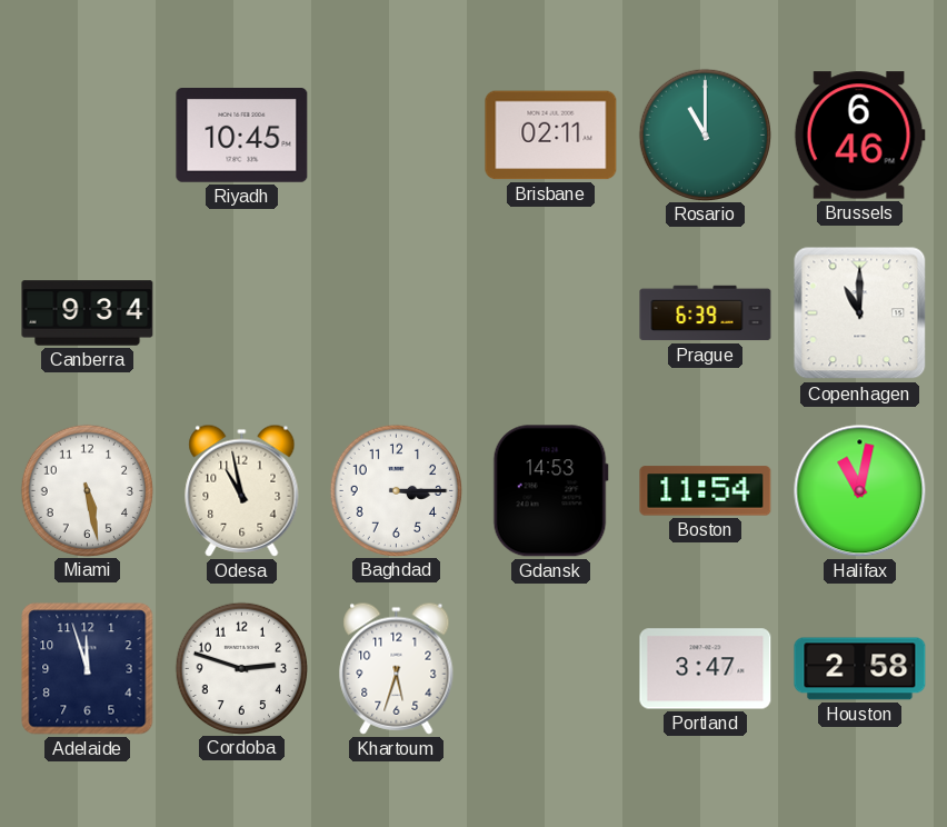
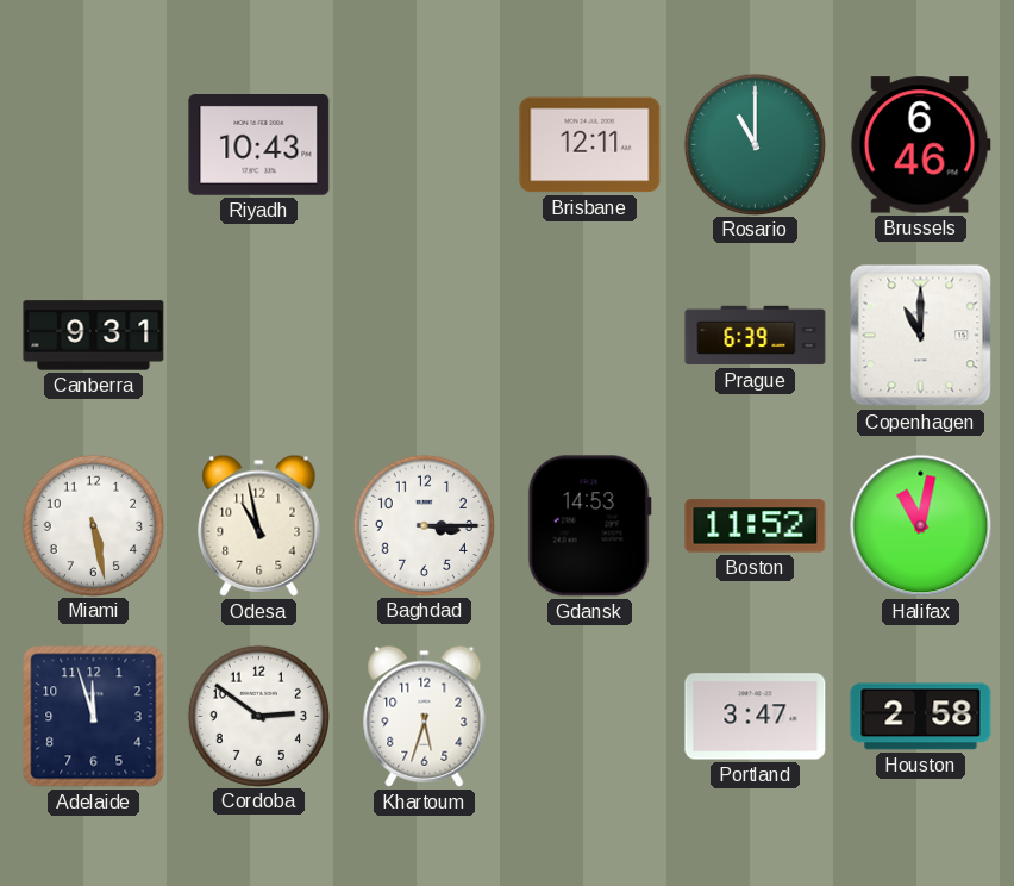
Riyadh: 10:45 -> 10:43 (259, 145)
Brisbane: 02:11 -> 12:11 (590, 145)
Canberra: 9:34 -> 9:31 (94, 336)
Boston: 11:54 -> 11:52 (756, 526)
Cordoba: 2:48 -> 2:51 (258, 716)
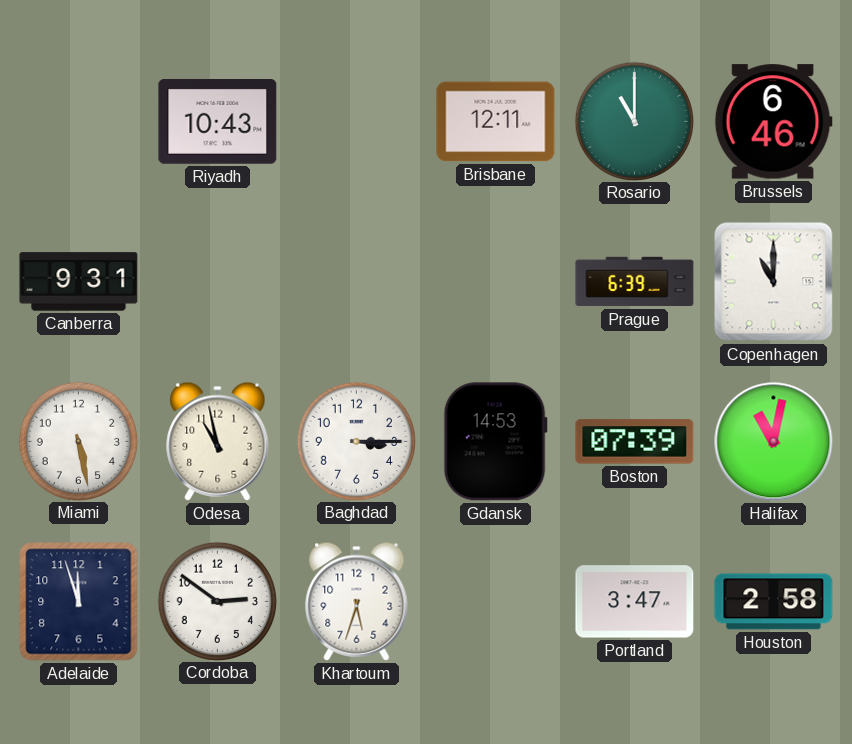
Boston: 11:52 -> 07:39 (635, 442)
